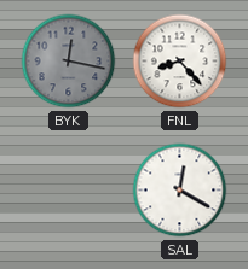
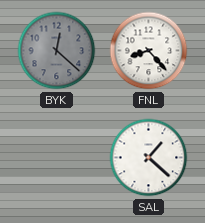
BYK: 12:17 -> 12:22 (57, 51)
SAL: 12:20 -> 1:22 (149, 158)
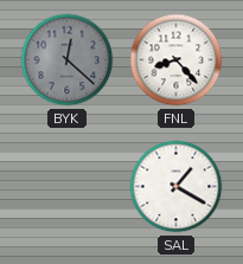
SAL: 1:22 -> 1:20 (177, 187)
